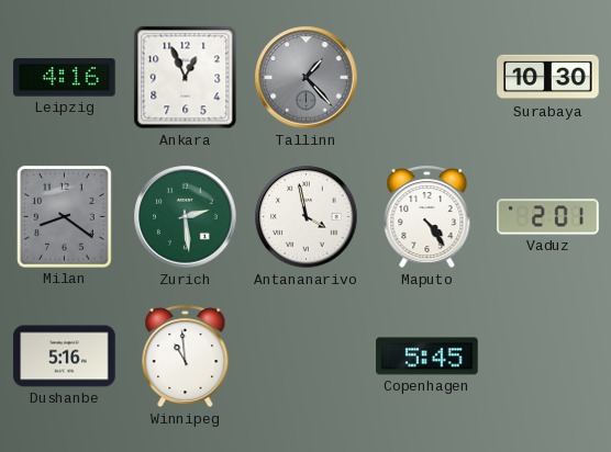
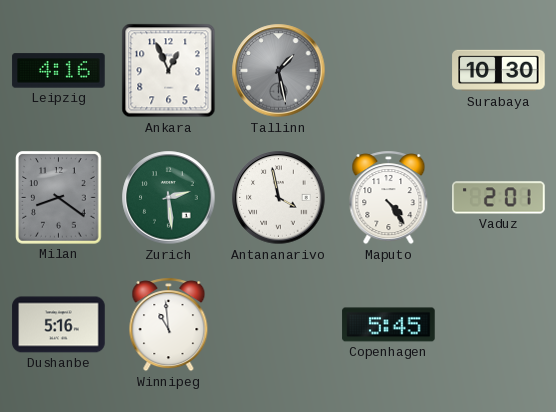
Tallinn: 1:23 -> 1:28 (279, 71)
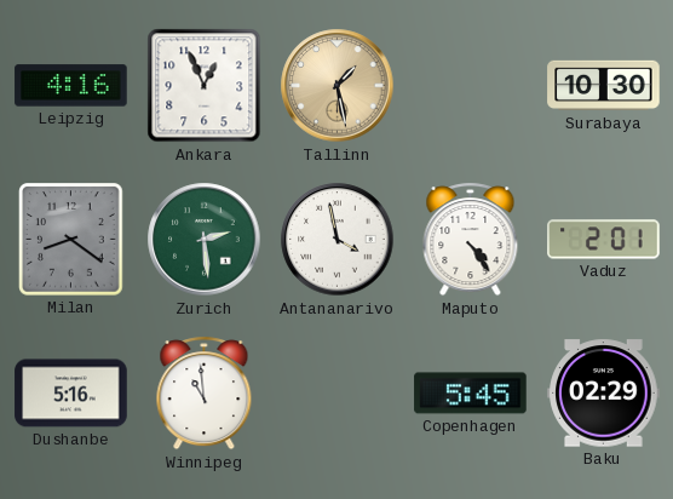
Tallinn dial: grey -> champagne (338, 86)
Baku: none -> 02:29 (604, 394)
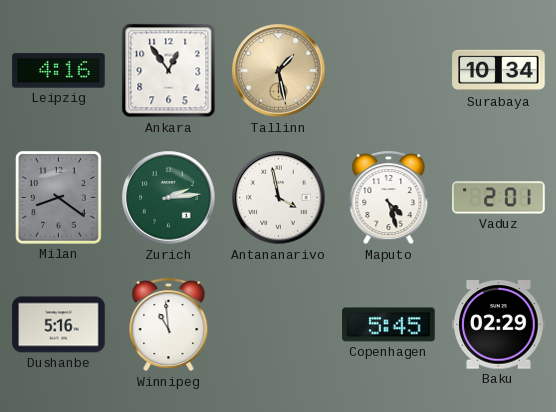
Ankara: 12:56 -> 12:54 (169, 71)
Surabaya: 10:30 -> 10:34 (499, 71)
Zurich: 2:29 -> 2:14 (169, 198)
Maputo: 4:24 -> 4:27 (389, 198)
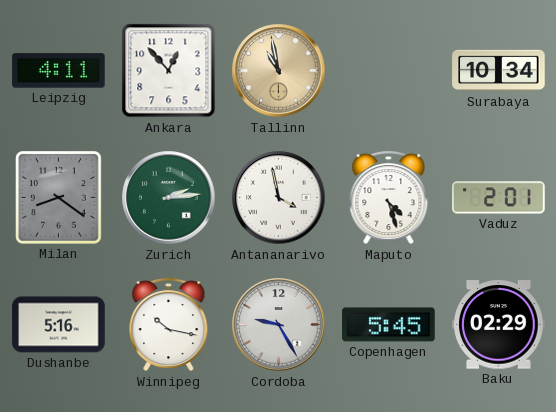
Leipzig: 4:16 -> 4:11 (59, 71)
Ankara: 12:54 -> 12:53 (169, 71)
Tallinn: 1:28 -> 10:58 (279, 71)
Winnipeg: 10:59 -> 10:17 (169, 325)
Cordoba: none -> 9:25 (279, 325)
